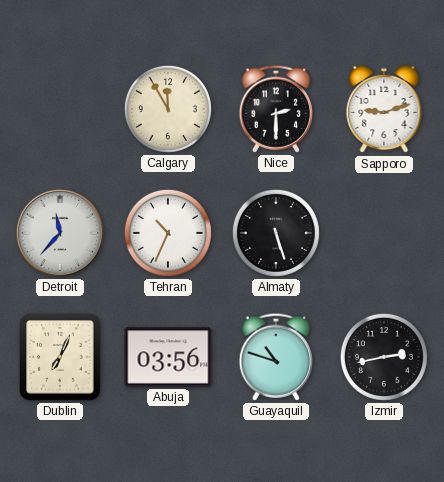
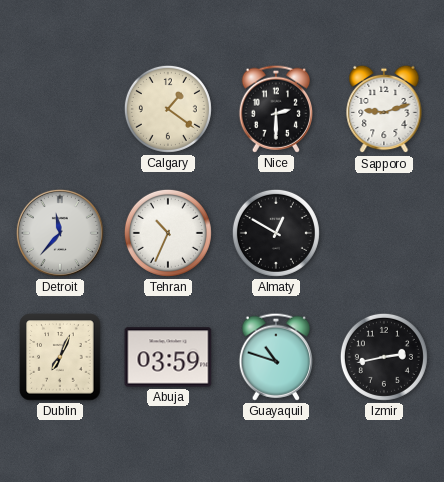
Calgary: 11:55 -> 1:21 (168, 109)
Almaty: 5:27 -> 12:50 (276, 233)
Abuja: 03:56 -> 03:59 (168, 357)
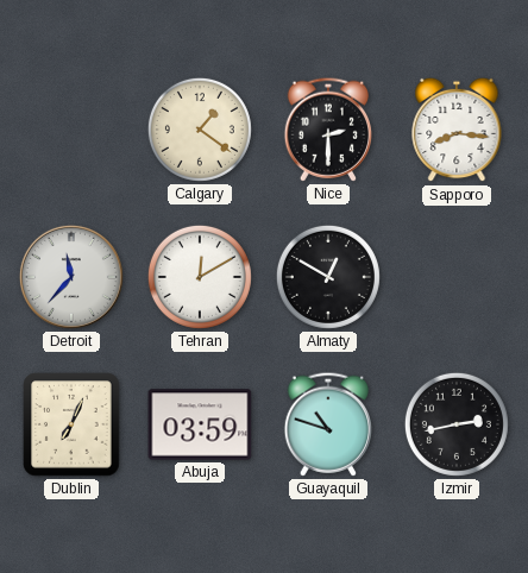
Sapporo: 9:12 -> 8:16 (457, 130)
Tehran: 10:34 -> 12:10 (200, 277)
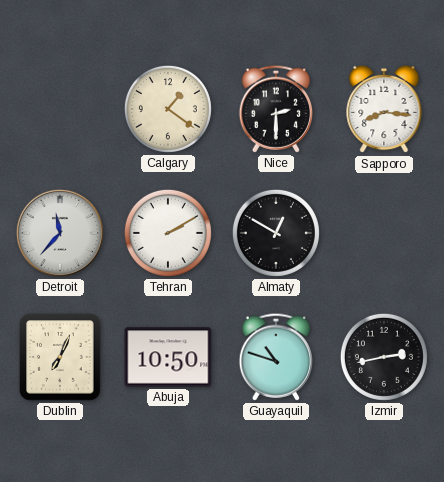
Tehran: 12:10 -> 2:10 (168, 233)
Abuja: 03:59 -> 10:50 (168, 357)
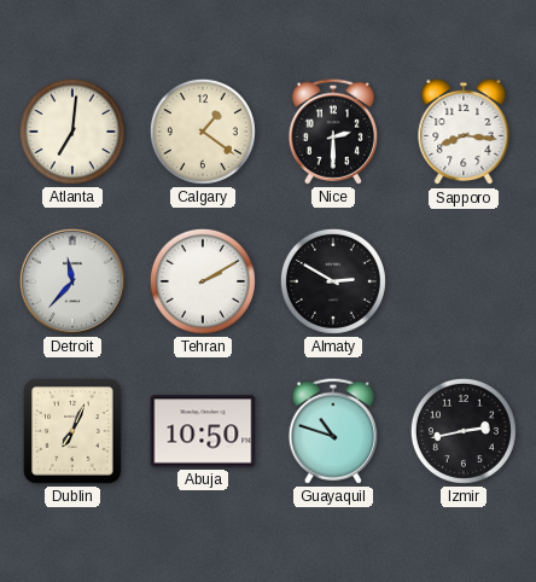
Atlanta: none -> 7:01 (72, 132)
Almaty: 12:50 -> 2:50 (333, 281)
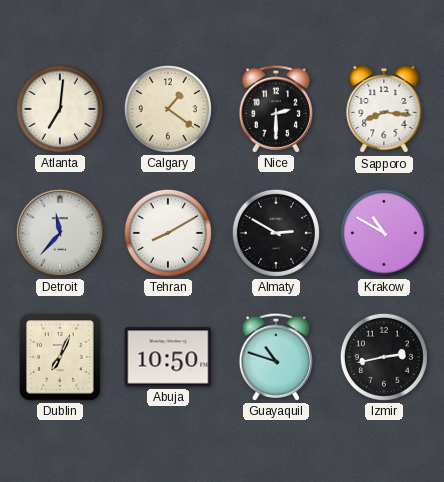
Tehran: 2:10 -> 8:10 (168, 233)
Krakow: none -> 10:50 (384, 233)
